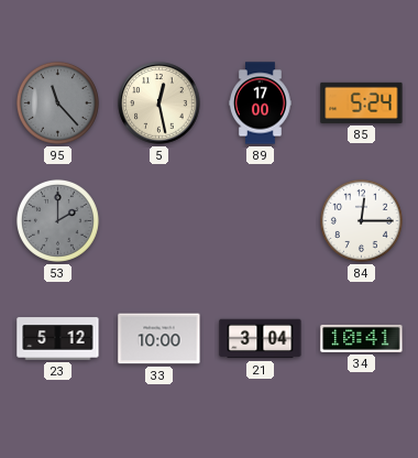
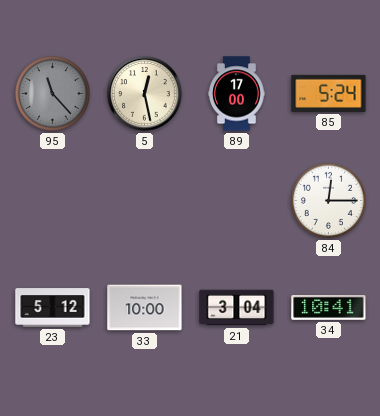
53: 2:00 -> none (57, 220)
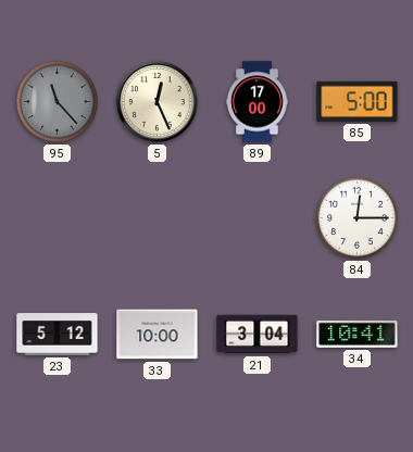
5: 12:28 -> 12:26 (158, 102)
85: 5:24 -> 5:00 (358, 101)
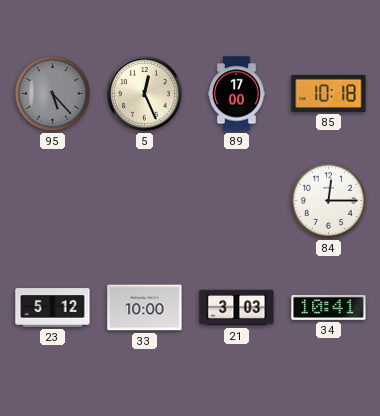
95: 11:23 -> 5:23 (52, 93)
85: 5:00 -> 10:18 (329, 93)
21: 3:04 -> 3:03 (237, 308)
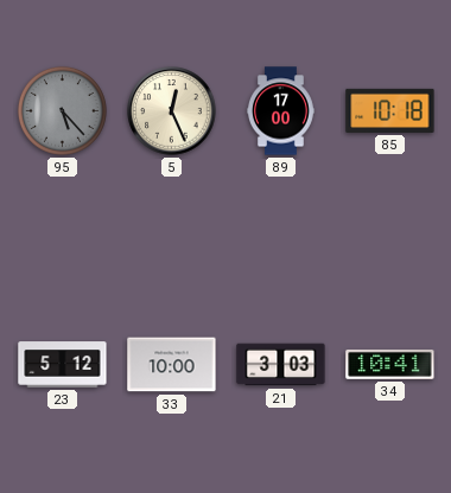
84: 12:15 -> none (328, 200)
